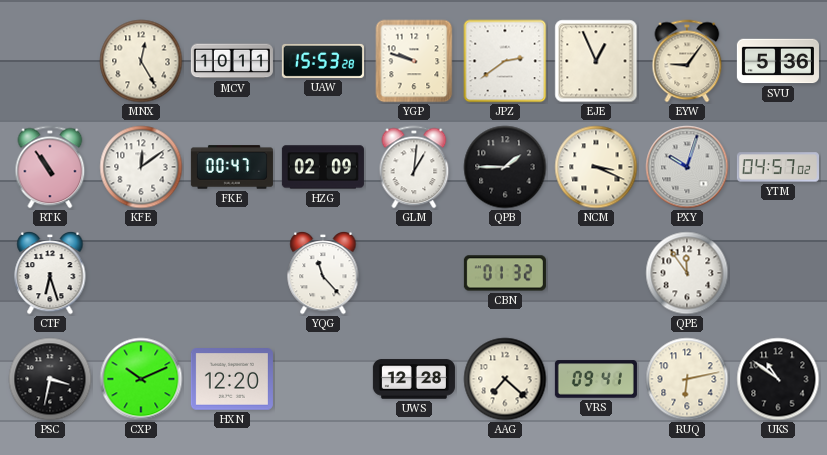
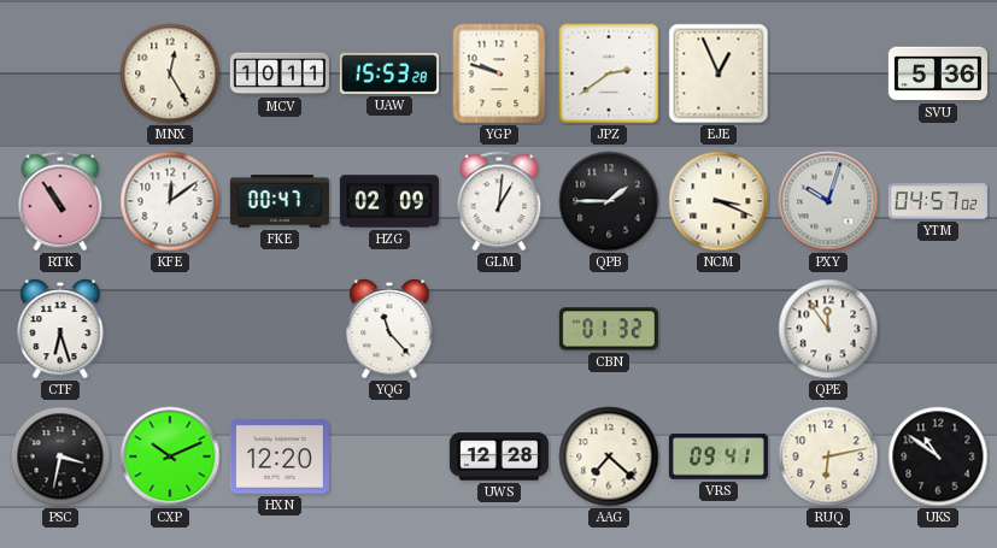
EYW: 9:06 -> none (687, 61)
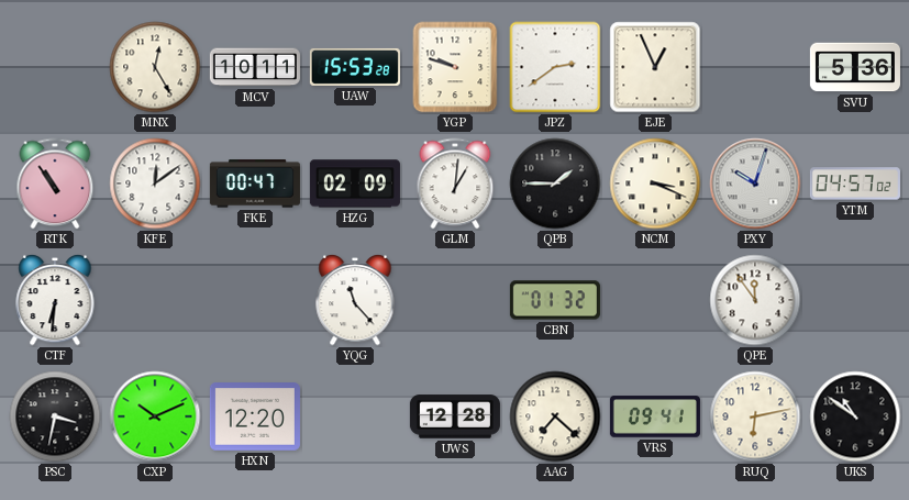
CTF: 6:27 -> 6:31 (55, 300)
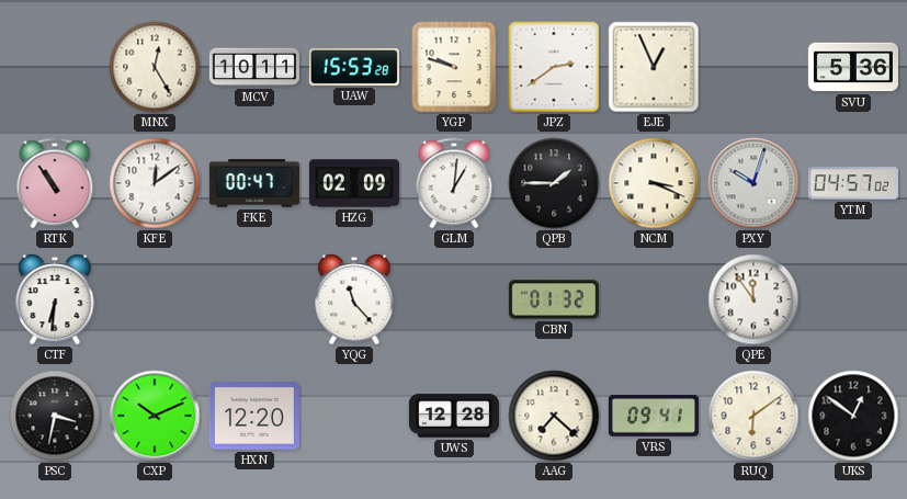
RUQ: 6:13 -> 6:09 (753, 416)
UKS: 10:51 -> 12:51 (853, 416)
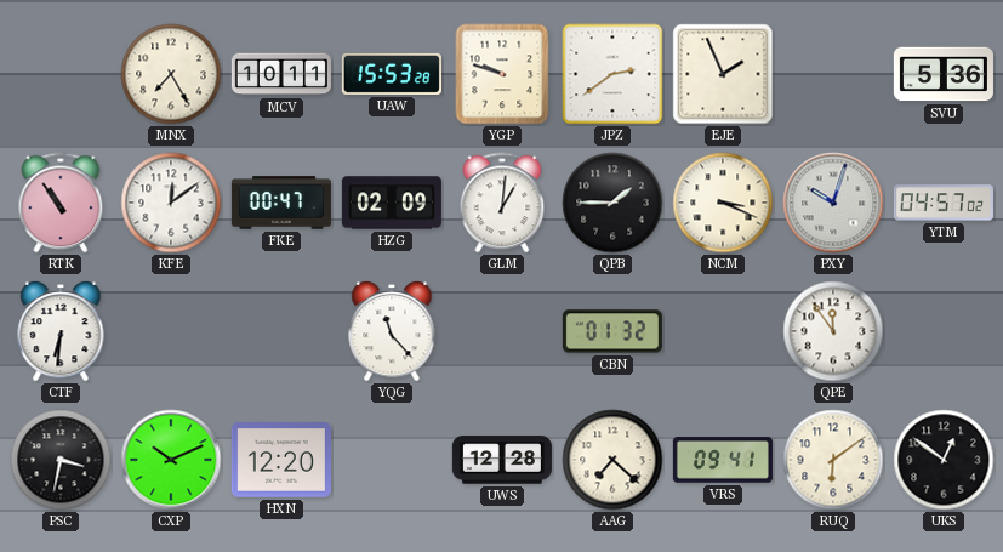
MNX: 12:25 -> 7:25 (171, 74)
EJE: 12:56 -> 1:56 (723, 74)
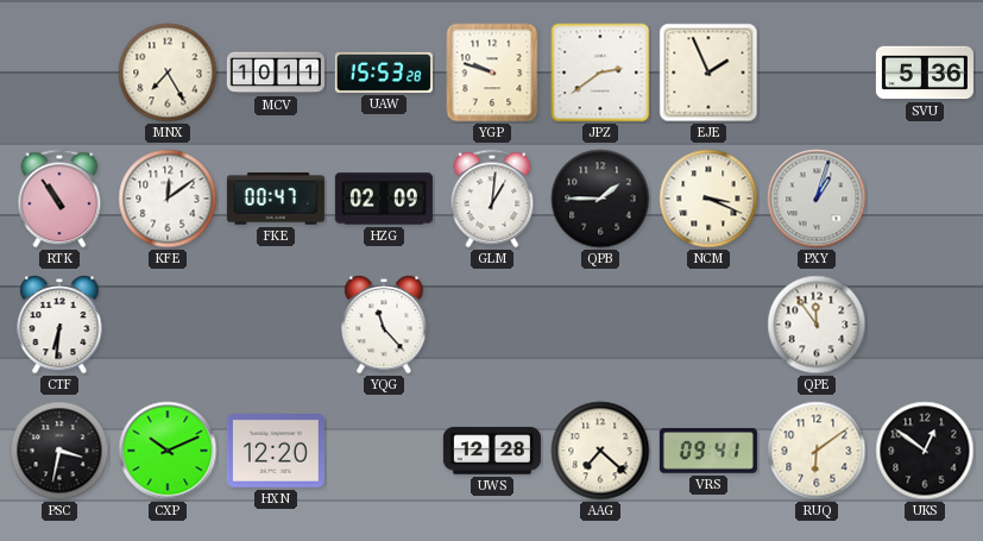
PXY: 10:03 -> 1:03 (817, 199)
YTM: 04:57 -> none (944, 203)
CBN: 01:32 -> none (612, 331)
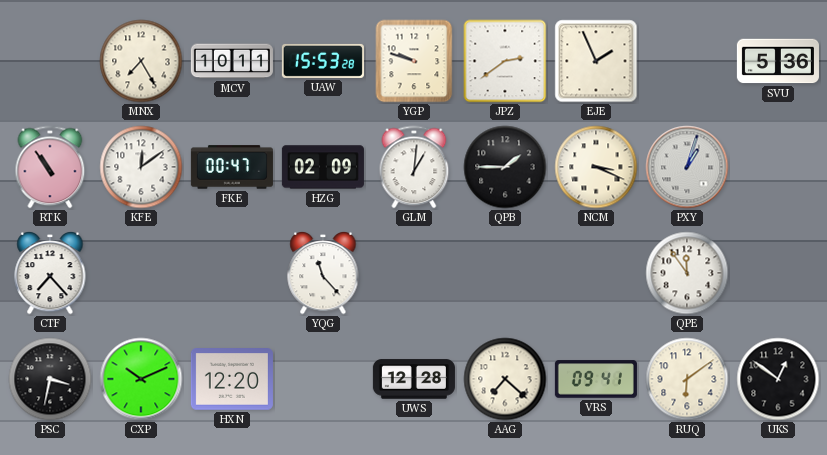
CTF: 6:31 -> 7:23 (50, 273)
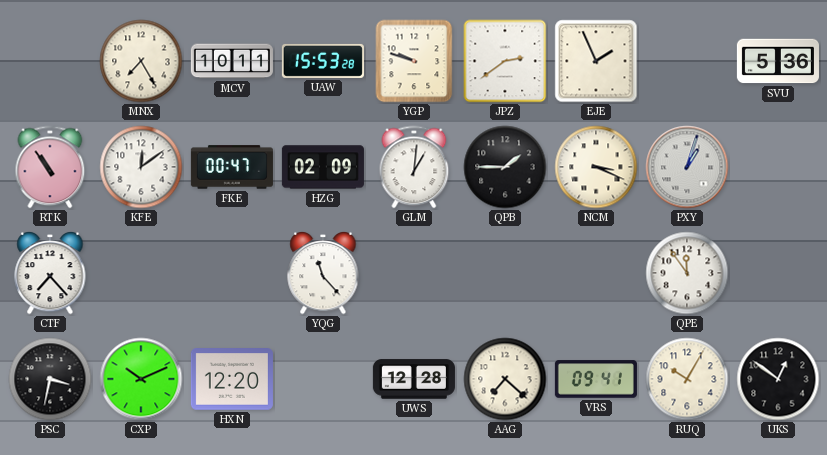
RUQ: 6:09 -> 10:05 (687, 379)
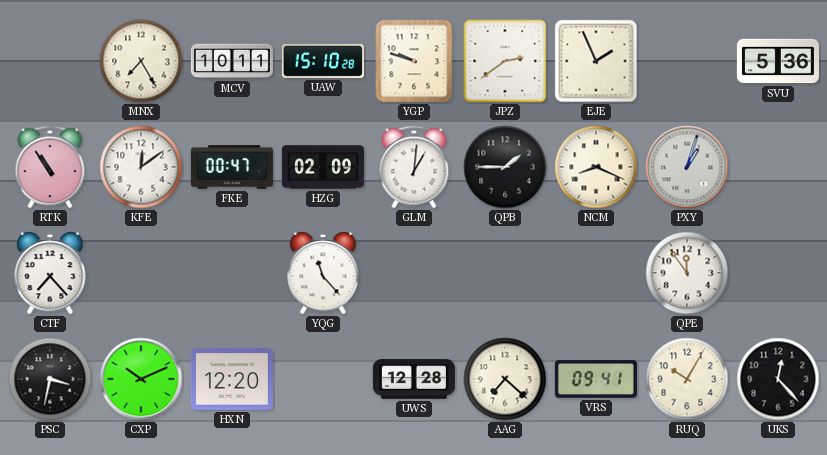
UAW: 15:53 -> 15:10 (323, 61)
NCM: 3:19 -> 8:19 (596, 167)
UKS: 12:51 -> 12:23 (778, 379)
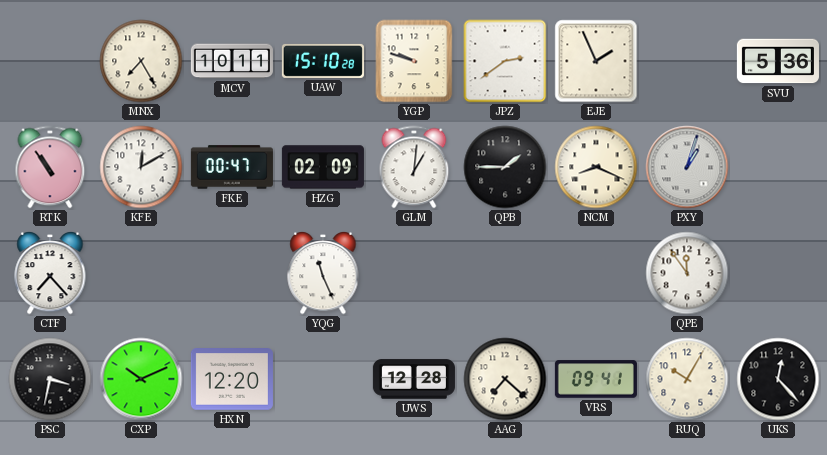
KFE: 12:09 -> 12:10 (141, 167)
YQG: 11:23 -> 11:26 (323, 273)
